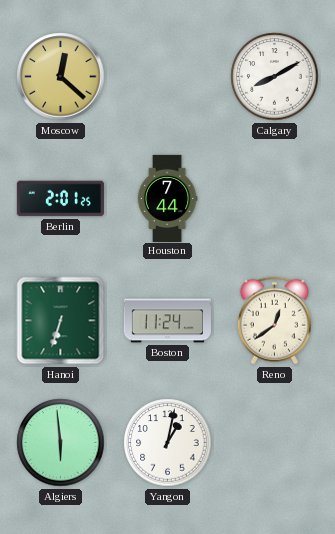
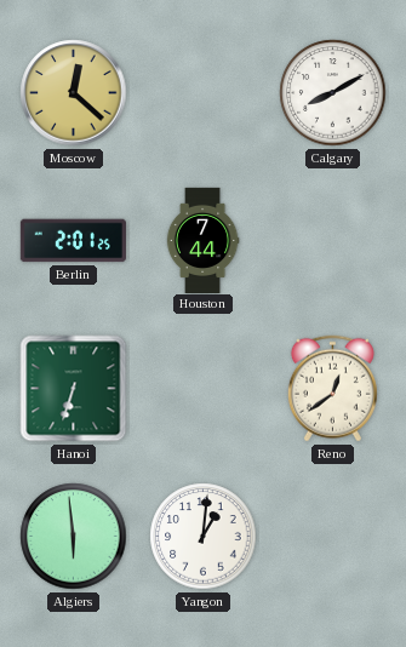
Boston: 11:24 -> none (167, 321)
Yangon: 1:02 -> 1:01 (204, 537)
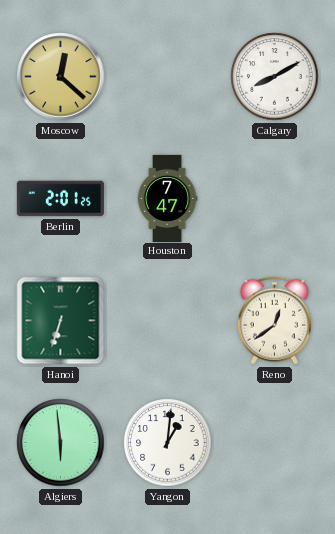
Houston: 7:44 -> 7:47 (167, 198)
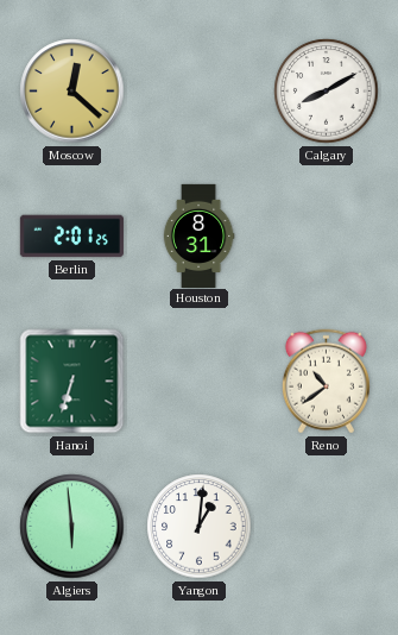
Houston: 7:47 -> 8:31 (198, 235)
Reno: 12:39 -> 10:39 (326, 382)
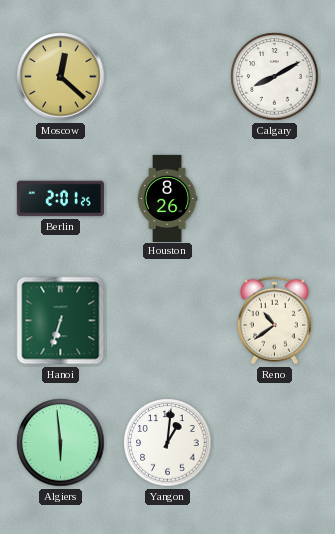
Houston: 8:31 -> 8:26 (167, 198)
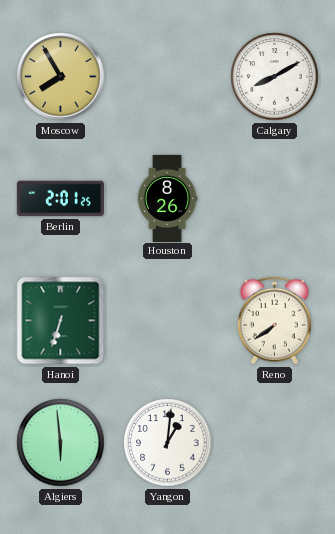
Moscow: 12:22 -> 7:55 (61, 77)
Reno: 10:39 -> 7:39 (274, 321)
